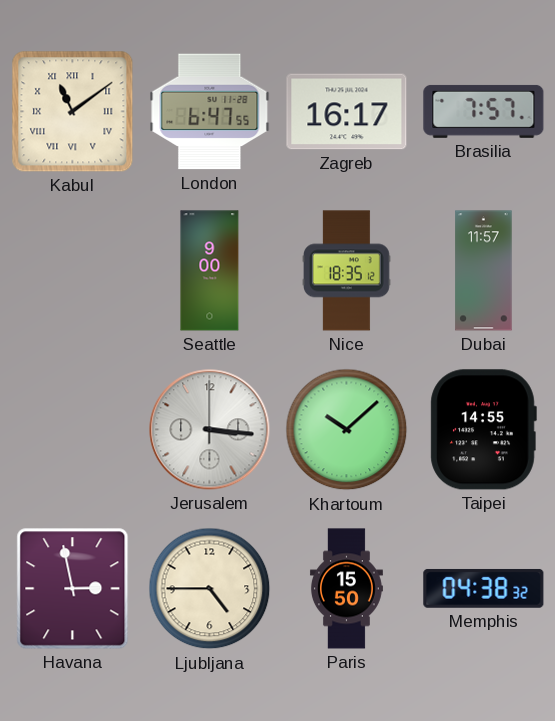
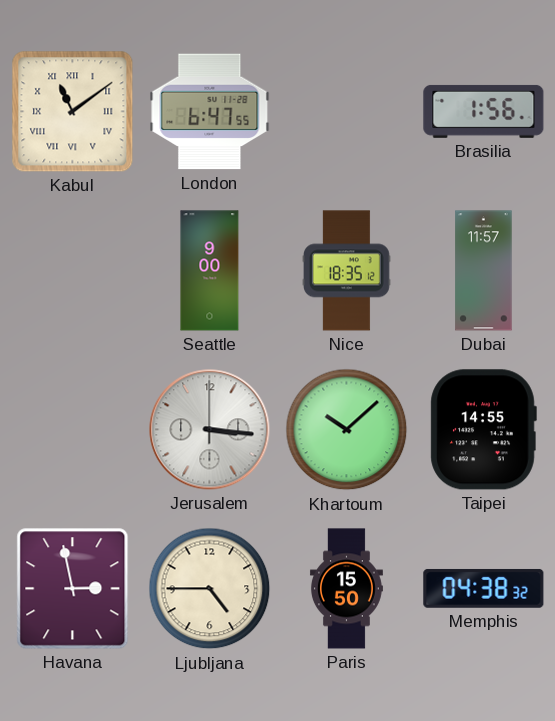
Zagreb: 16:17 -> none (347, 112)
Brasilia: 7:57 -> 1:56 (484, 111)
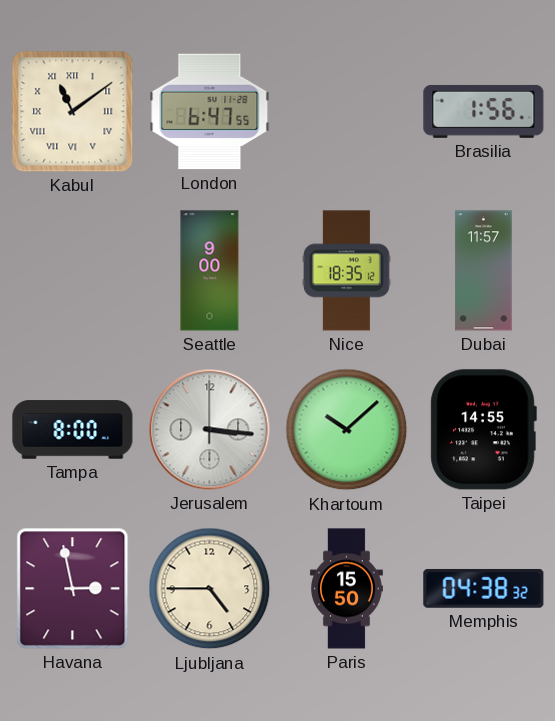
Tampa: none -> 8:00 (73, 430)
